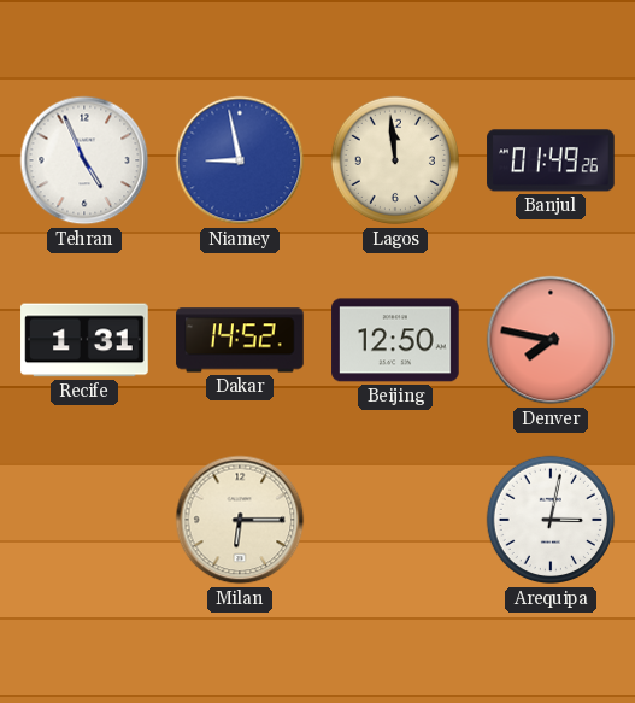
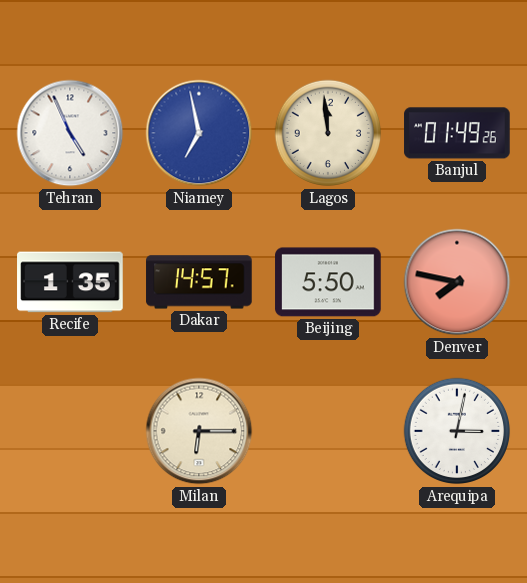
Niamey: 8:58 -> 6:58 (199, 133)
Recife: 1:31 -> 1:35 (70, 282)
Dakar: 14:52 -> 14:57 (199, 282)
Beijing: 12:50 -> 5:50 (328, 282)
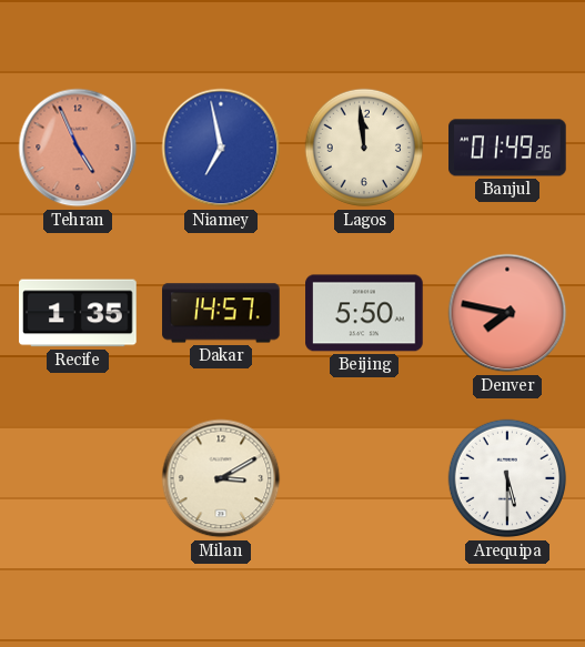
Tehran dial: white -> salmon (78, 148)
Milan: 6:15 -> 3:10 (221, 478)
Arequipa: 3:02 -> 5:30 (507, 478)
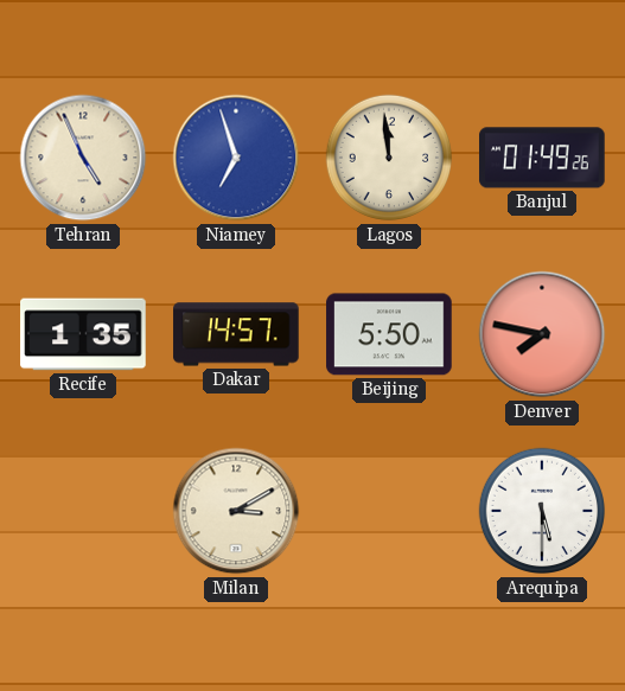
Tehran dial: salmon -> cream (83, 158)
Niamey: 6:58 -> 6:57 (236, 158)
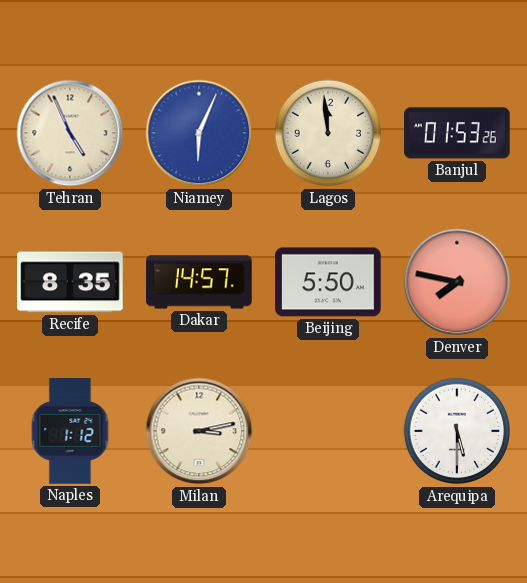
Niamey: 6:57 -> 6:04 (199, 133)
Banjul: 01:49 -> 01:53 (457, 133)
Recife: 1:35 -> 8:35 (70, 282)
Naples: none -> 1:12 (70, 431)
Milan: 3:10 -> 3:13 (199, 431)
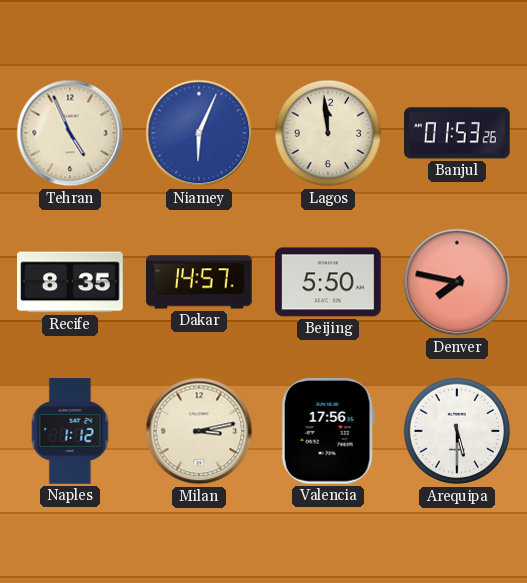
Valencia: none -> 17:56 (328, 432)
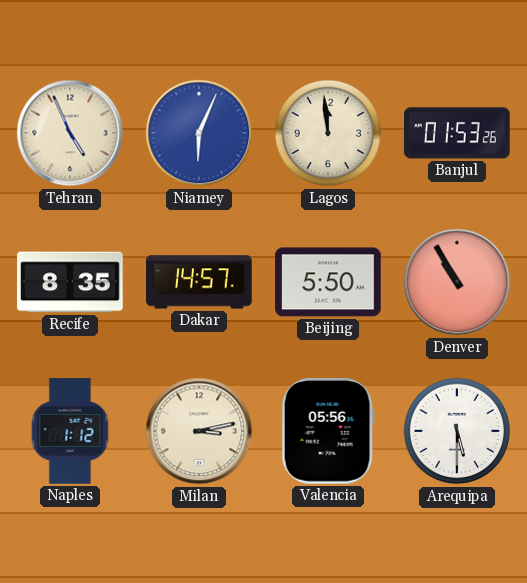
Denver: 7:47 -> 10:55 (457, 282)
Valencia: 17:56 -> 05:56 (328, 432)
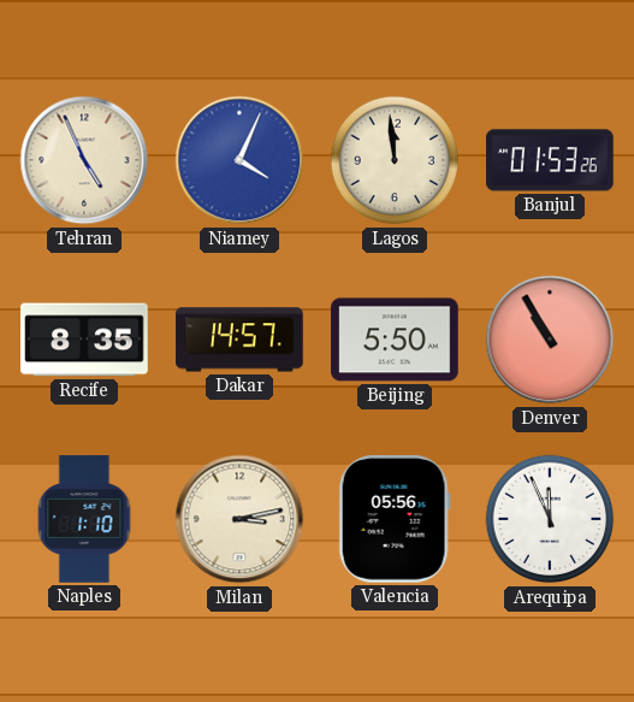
Niamey: 6:04 -> 4:04 (239, 160)
Naples: 1:12 -> 1:10 (84, 519)
Arequipa: 5:30 -> 11:56 (550, 519)
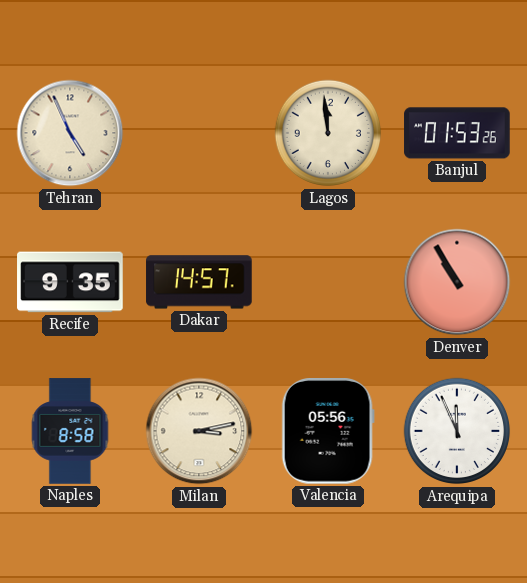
Niamey: 4:04 -> none (239, 160)
Recife: 8:35 -> 9:35 (70, 282)
Beijing: 5:50 -> none (395, 340)
Naples: 1:10 -> 8:58 (70, 431)
